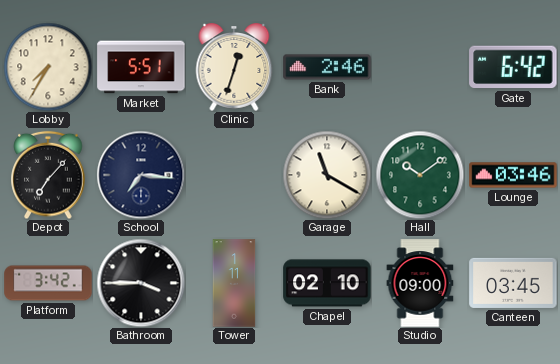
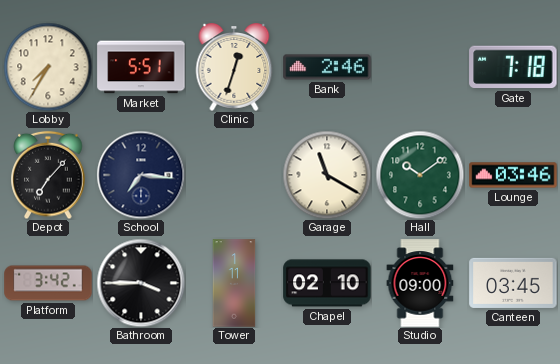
Gate: 6:42 -> 7:18 (513, 67)
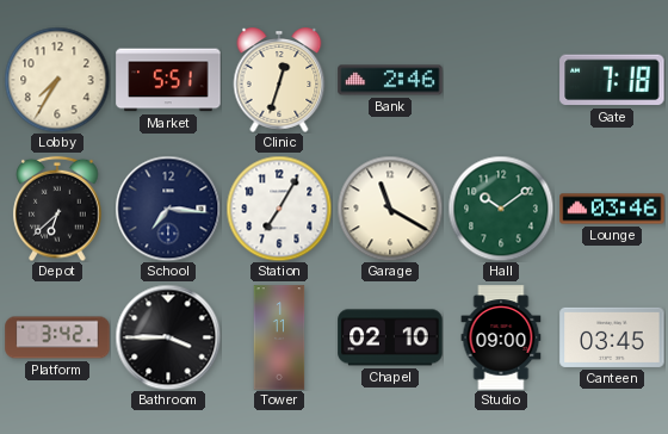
Depot: 7:07 -> 6:38 (57, 209)
Station: none -> 7:05 (279, 209)
